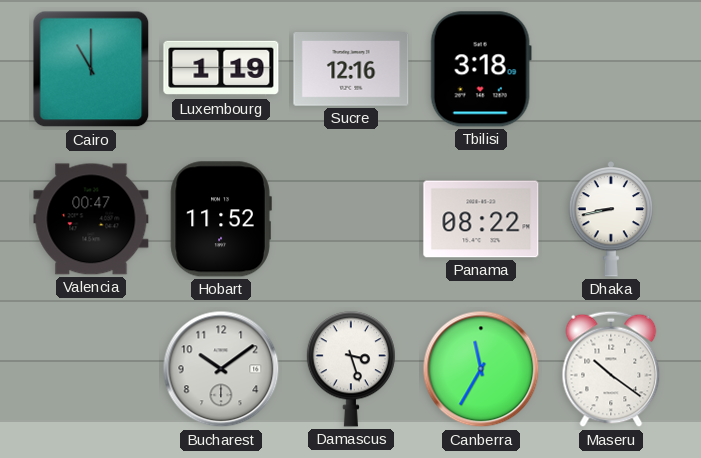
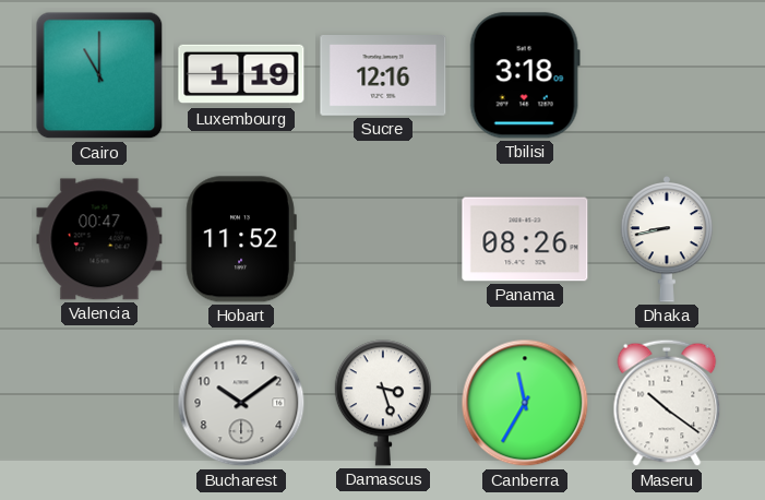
Panama: 08:22 -> 08:26 (525, 239)
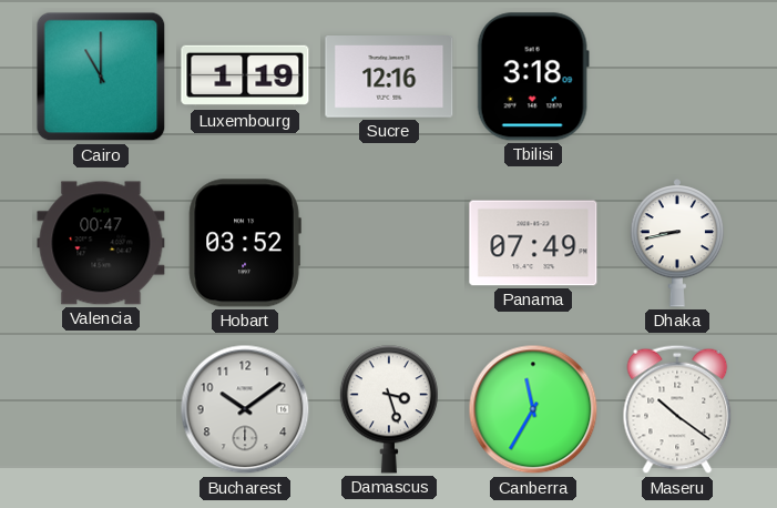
Hobart: 11:52 -> 03:52 (245, 243)
Panama: 08:26 -> 07:49 (533, 243)
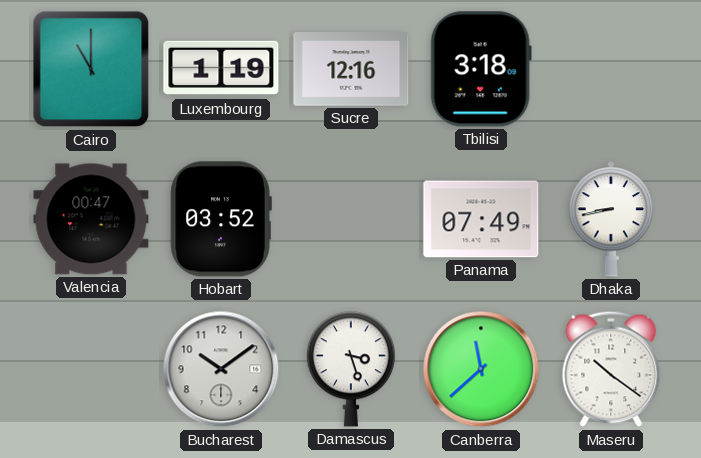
Canberra: 11:35 -> 11:38 (481, 369)
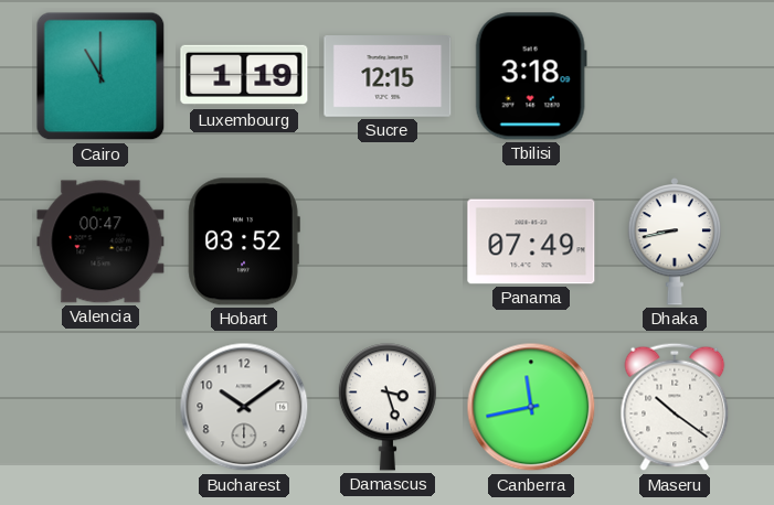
Sucre: 12:16 -> 12:15 (388, 77)
Canberra: 11:38 -> 11:43 (531, 407)
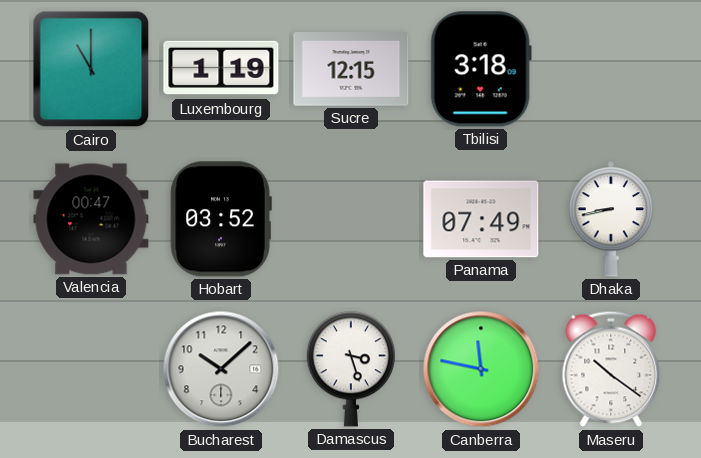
Bucharest: 10:09 -> 10:08 (221, 369)
Canberra: 11:43 -> 11:47 (481, 369)
